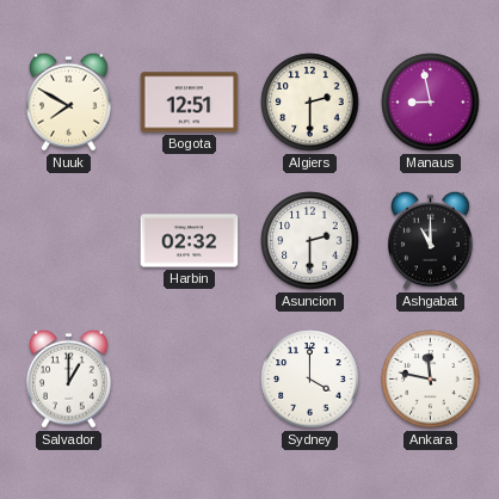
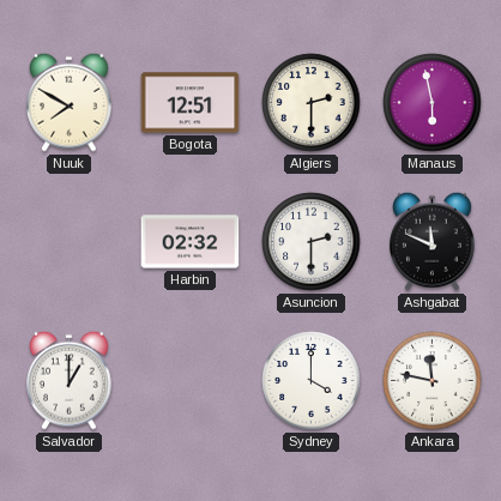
Manaus: 8:58 -> 5:58 (433, 103)
Ashgabat: 11:00 -> 11:49 (433, 241)
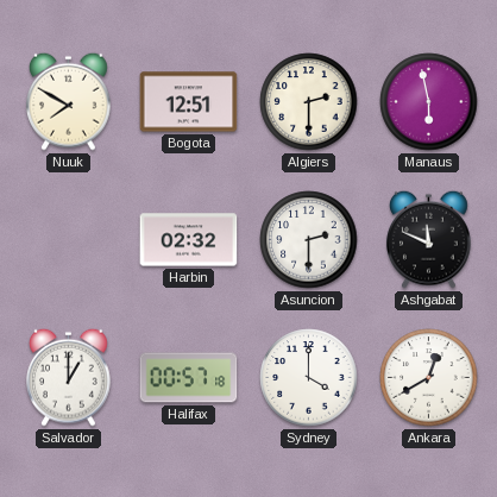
Halifax: none -> 00:57 (189, 378)
Ankara: 11:47 -> 12:40 (429, 378)
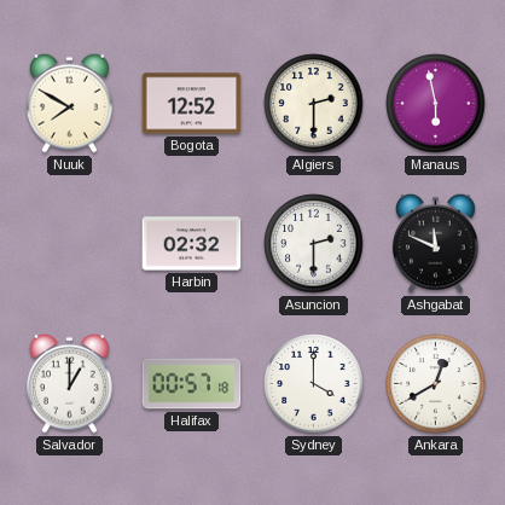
Bogota: 12:51 -> 12:52 (192, 104)
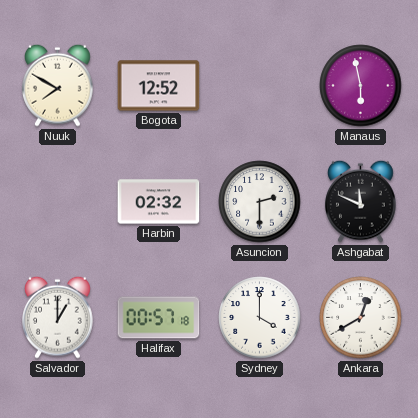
Algiers: 2:30 -> none (314, 104)
